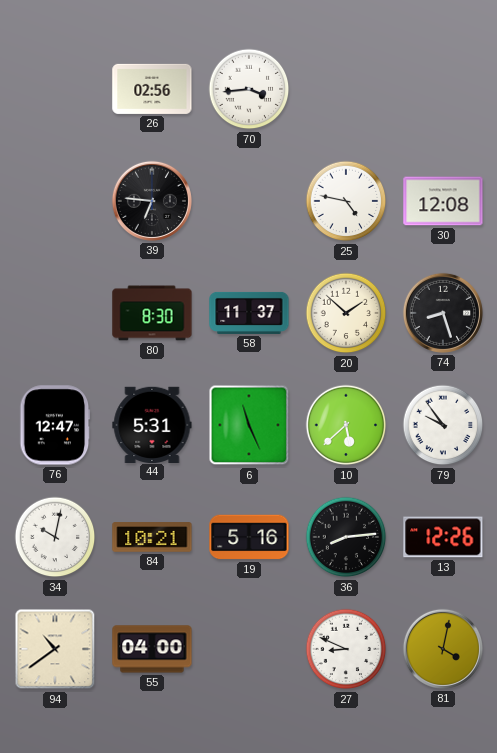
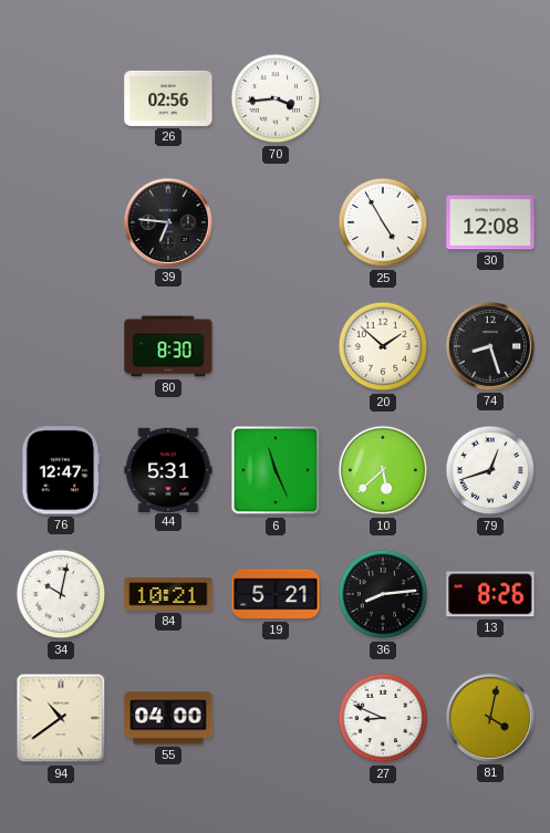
25: 4:47 -> 4:55 (383, 222)
58: 11:37 -> none (249, 313)
79: 9:54 -> 12:42 (490, 470)
19: 5:16 -> 5:21 (276, 594)
13: 12:26 -> 8:26 (490, 594)
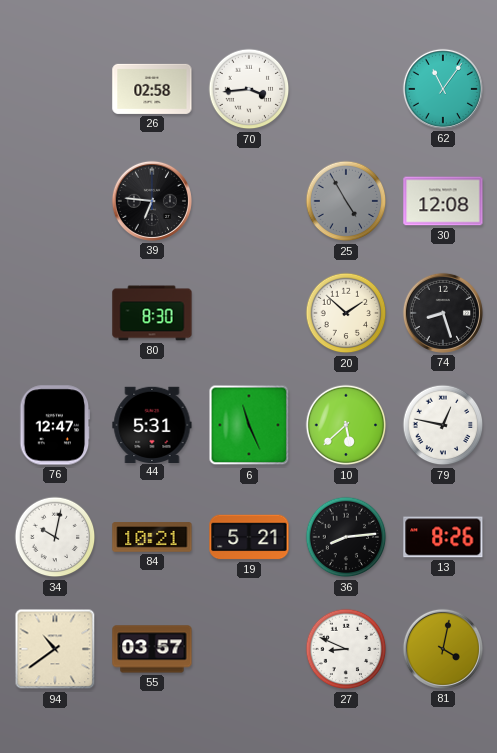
26: 02:56 -> 02:58 (152, 89)
62: none -> 11:06 (443, 89)
25 dial: white -> grey (346, 201)
79: 12:42 -> 12:47 (443, 425)
55: 04:00 -> 03:57 (152, 649)
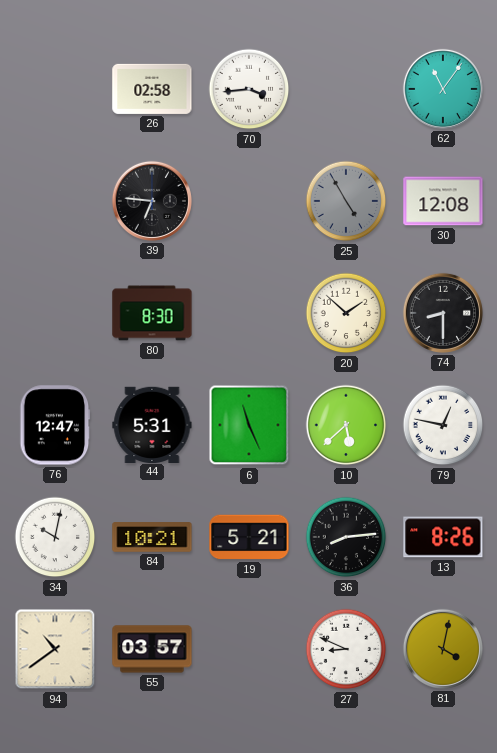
74: 8:27 -> 8:30 (443, 313)
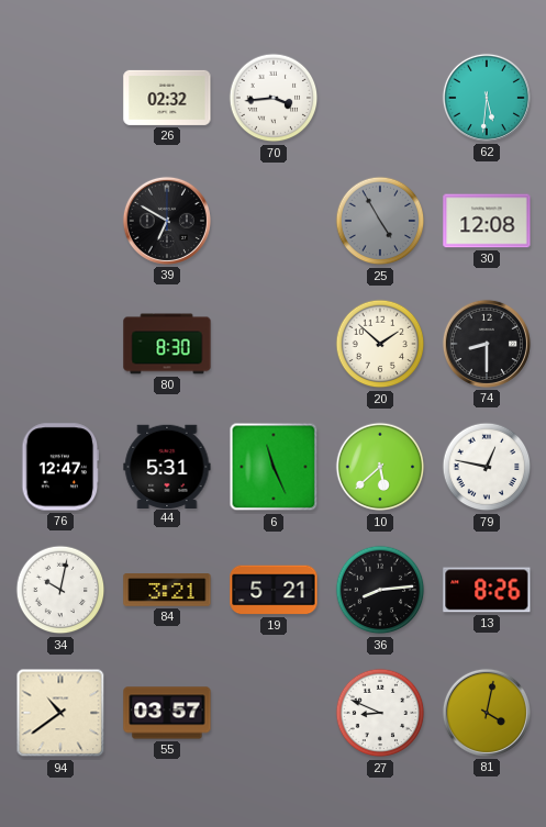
26: 02:58 -> 02:32 (167, 98)
62: 11:06 -> 5:31 (487, 98)
39: 6:46 -> 6:50 (167, 221)
84: 10:21 -> 3:21 (167, 590)
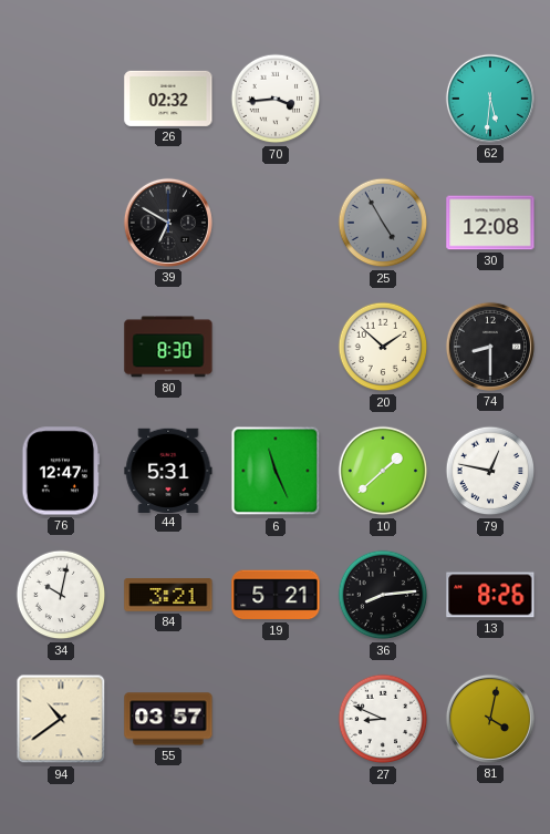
10: 5:38 -> 1:38 (383, 471)
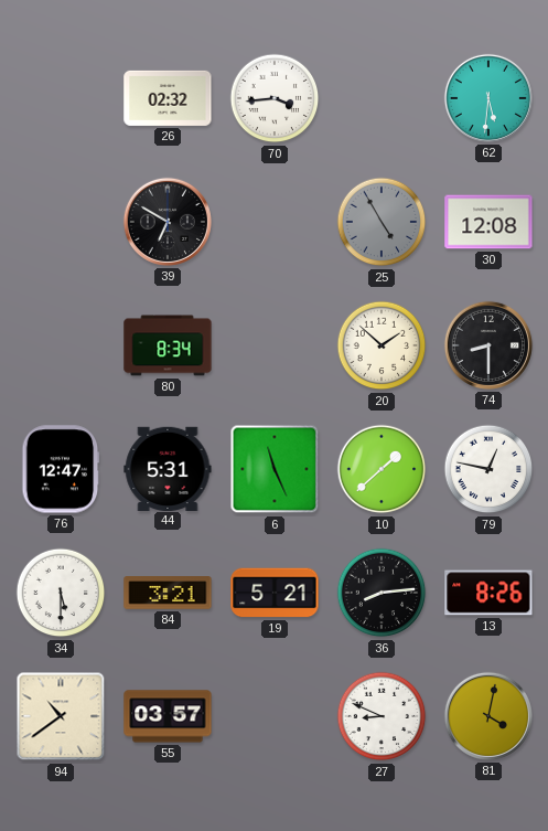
80: 8:30 -> 8:34 (168, 345)
34: 10:02 -> 5:30 (61, 593)
